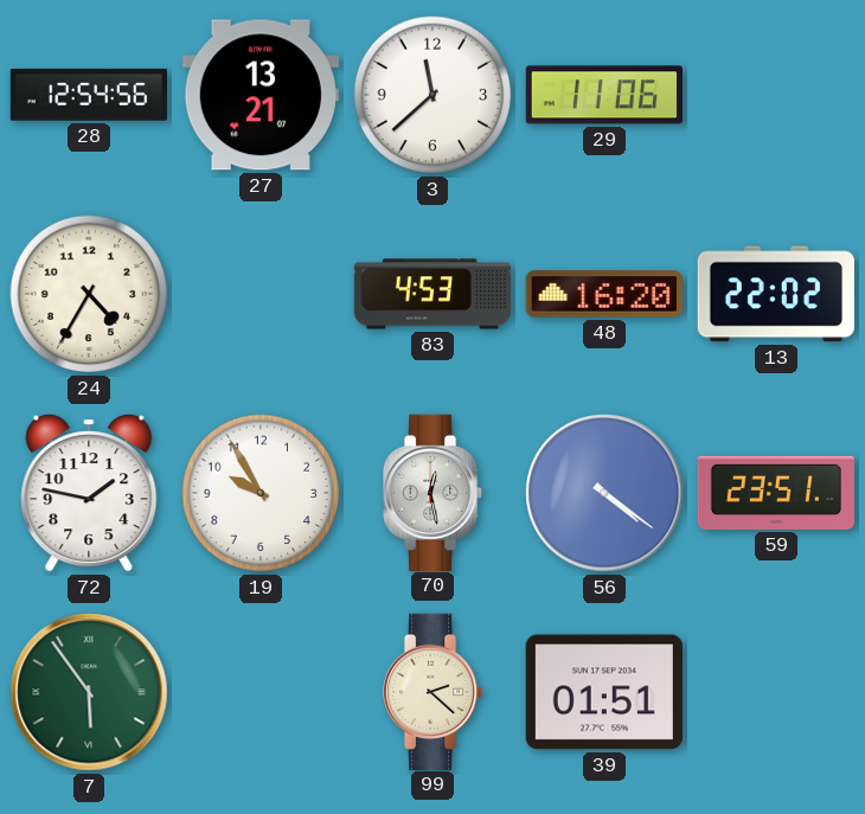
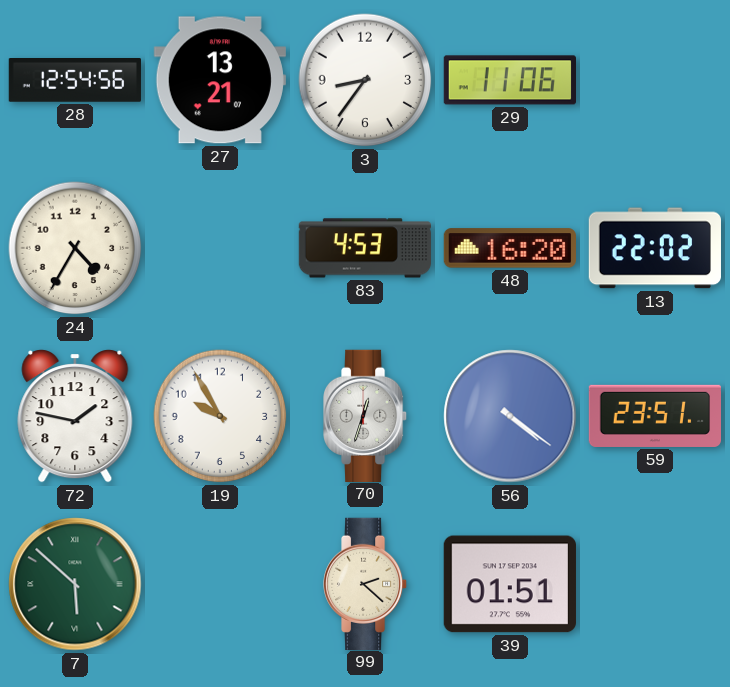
3: 11:38 -> 8:36 (365, 80)
70: 12:28 -> 12:33 (366, 415)
7: 5:54 -> 5:52 (75, 584)
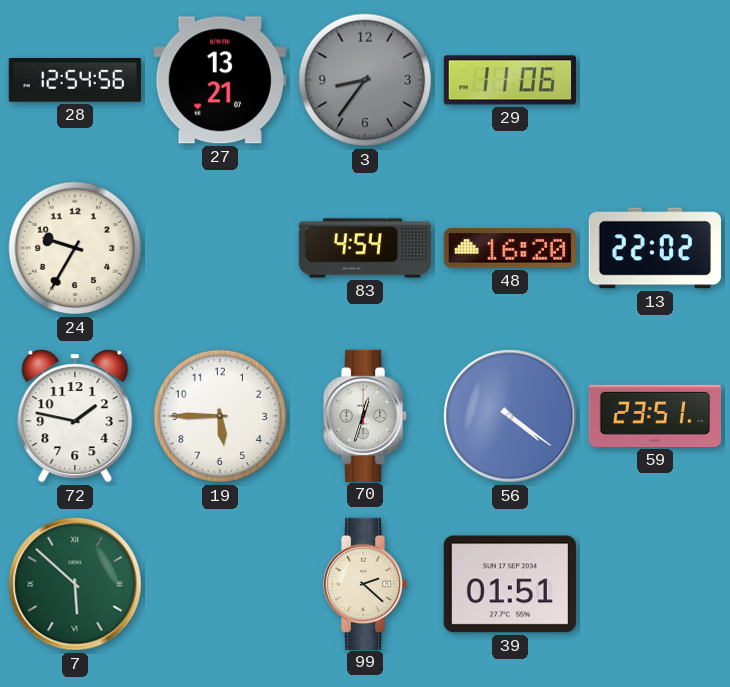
3 dial: white -> grey (365, 80)
24: 4:35 -> 9:35 (75, 248)
83: 4:53 -> 4:54 (364, 248)
19: 9:55 -> 5:45 (220, 416)
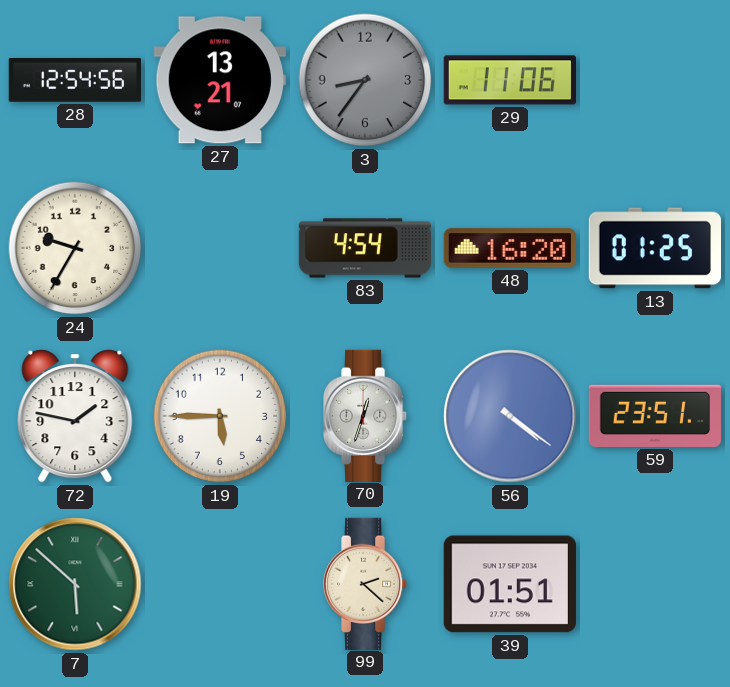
13: 22:02 -> 01:25 (655, 248)
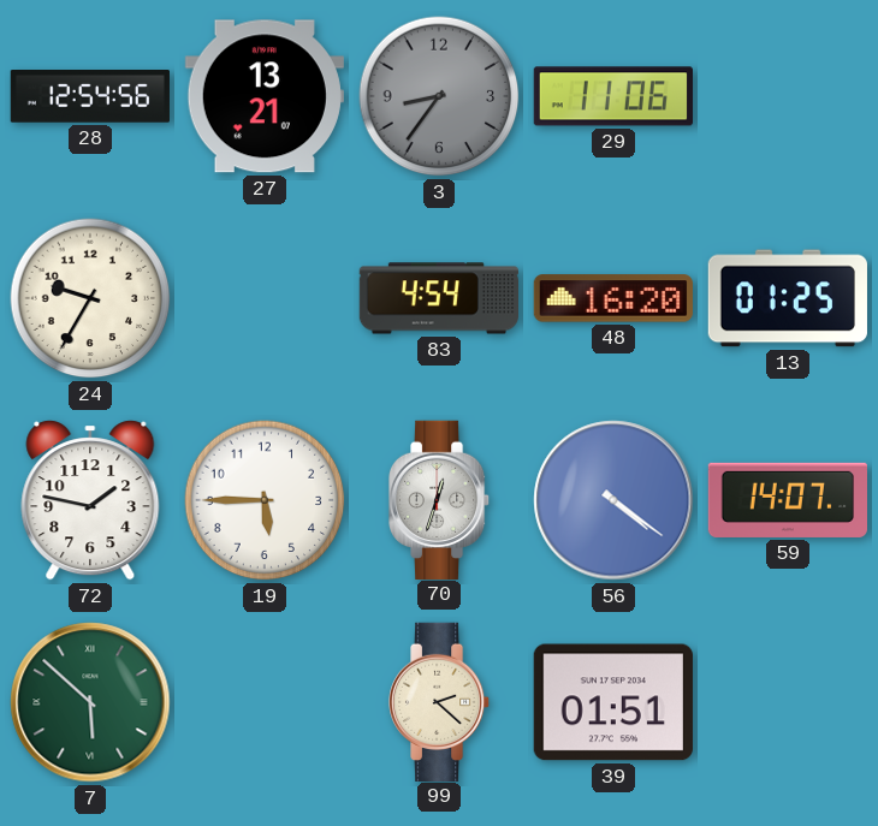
59: 23:51 -> 14:07 (787, 500)
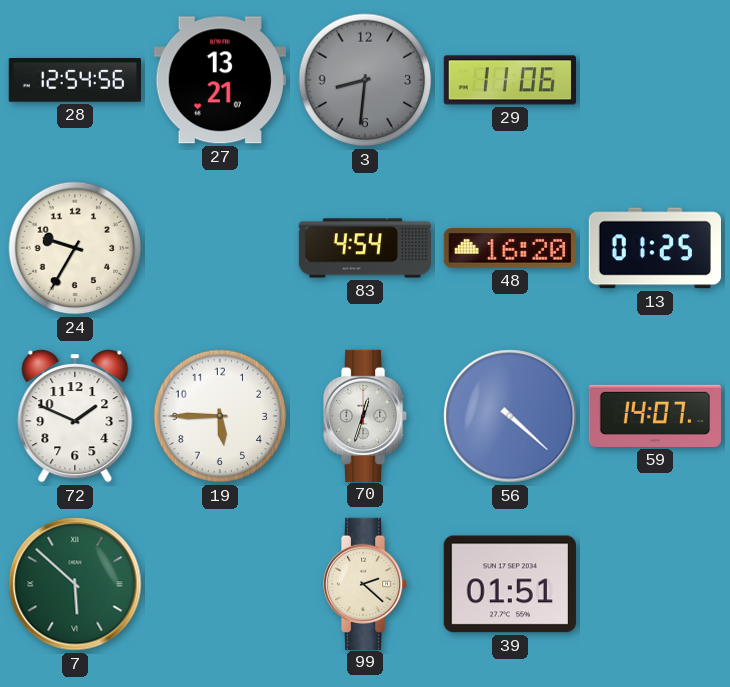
3: 8:36 -> 8:31 (365, 80)
72: 1:47 -> 1:49 (75, 416)
56: 4:21 -> 4:22 (510, 416)
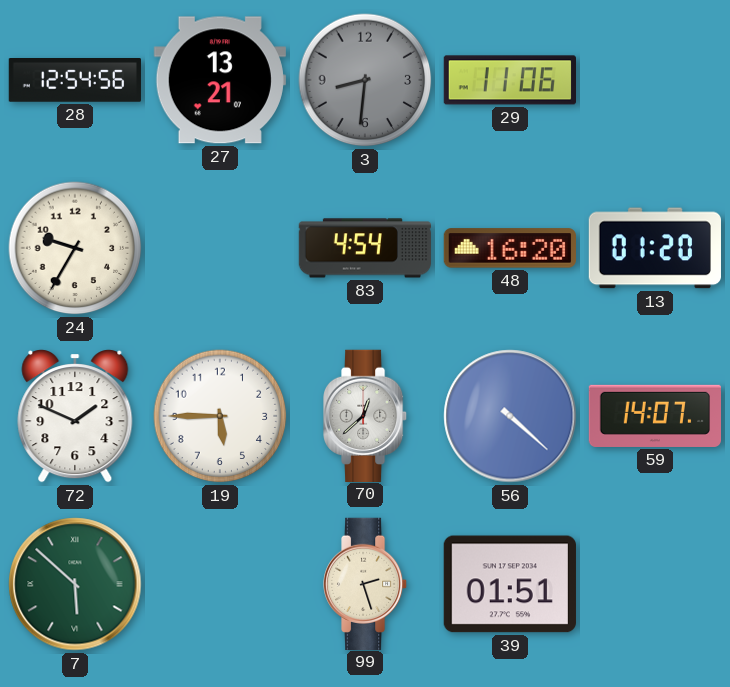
13: 01:25 -> 01:20 (655, 248)
70: 12:33 -> 12:38 (366, 415)
99: 2:22 -> 2:27 (366, 583)
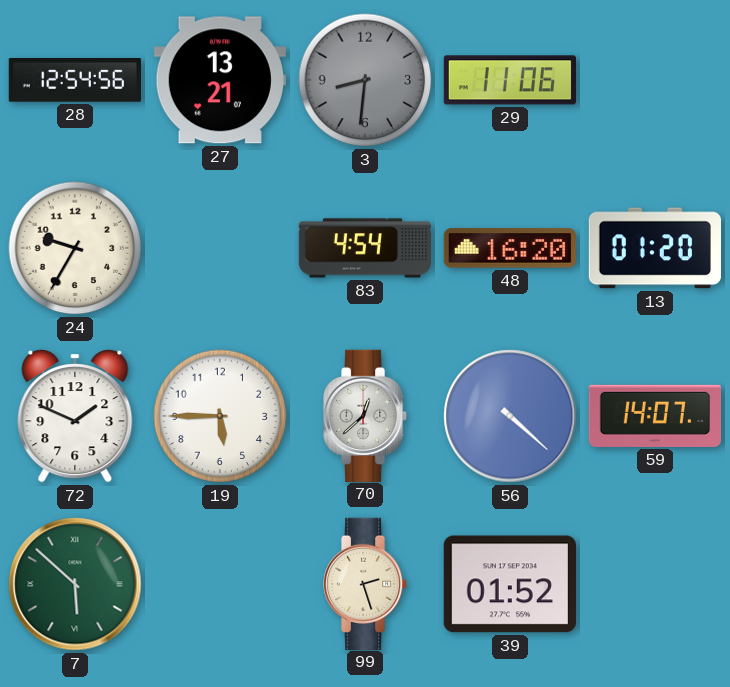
39: 01:51 -> 01:52 (510, 584)
